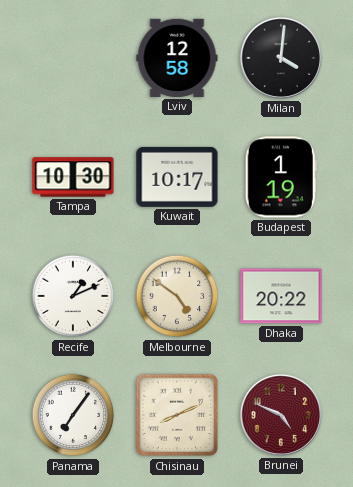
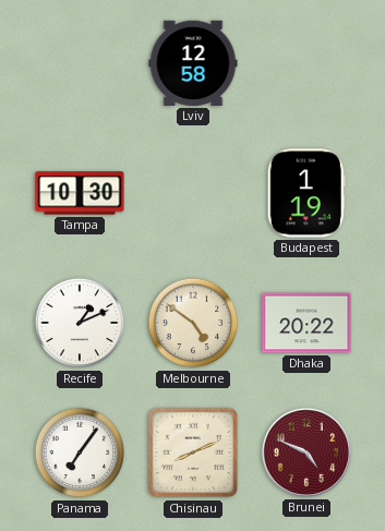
Milan: 4:01 -> none (281, 58)
Kuwait: 10:17 -> none (177, 177)
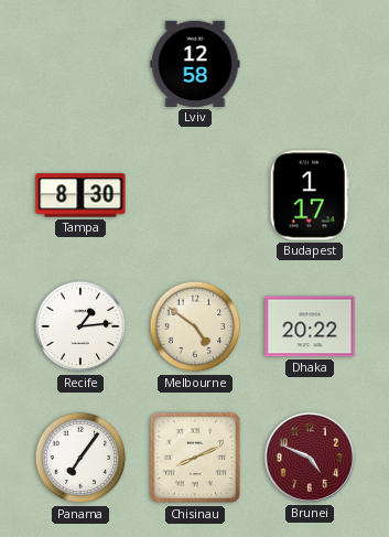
Tampa: 10:30 -> 8:30 (80, 195)
Budapest: 1:19 -> 1:17 (310, 195)
Recife: 1:11 -> 1:14 (80, 326)
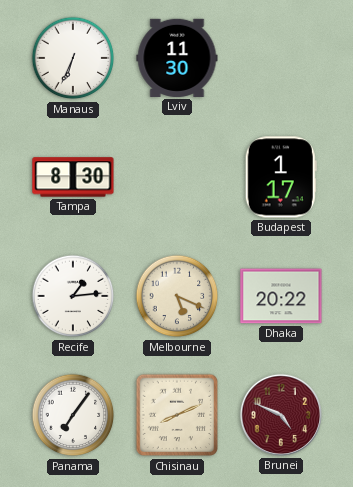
Manaus: none -> 6:34 (73, 58)
Lviv: 12:58 -> 11:30 (177, 58)
Melbourne: 4:51 -> 5:19 (177, 296)
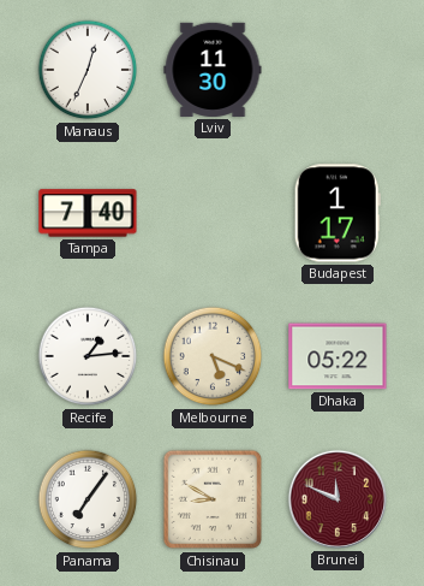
Manaus: 6:34 -> 12:34 (88, 70)
Tampa: 8:30 -> 7:40 (88, 213)
Dhaka: 20:22 -> 05:22 (338, 356)
Chisinau: 8:11 -> 8:50 (213, 499)
Brunei: 4:49 -> 11:49 (338, 499)
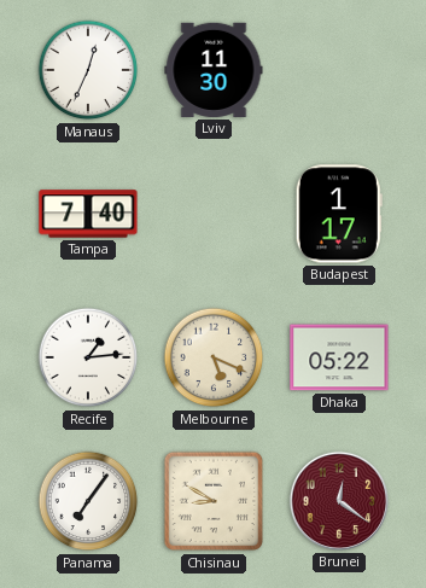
Brunei: 11:49 -> 12:21 (339, 501)
